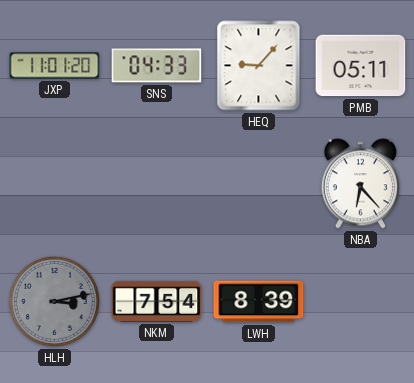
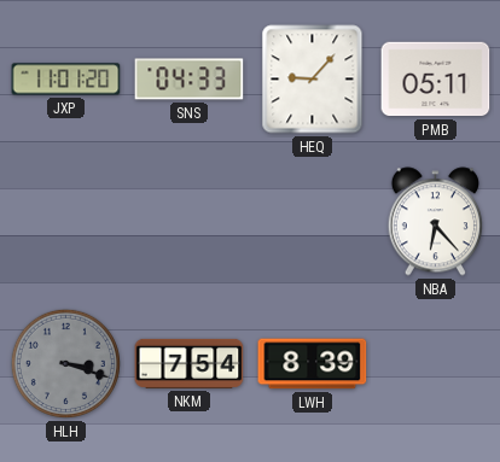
HLH: 3:13 -> 3:18 (65, 363)
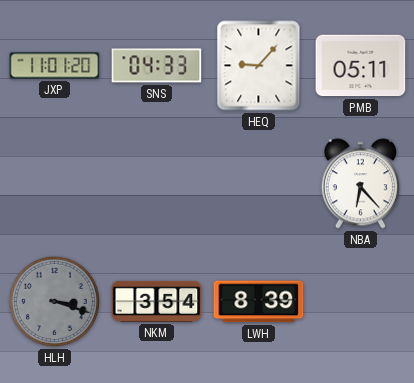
NKM: 7:54 -> 3:54 (157, 301)
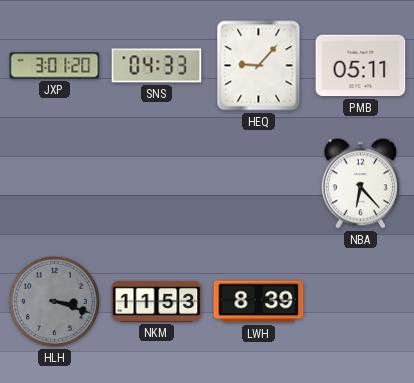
JXP: 11:01 -> 3:01 (55, 66)
NKM: 3:54 -> 11:53 (157, 301)
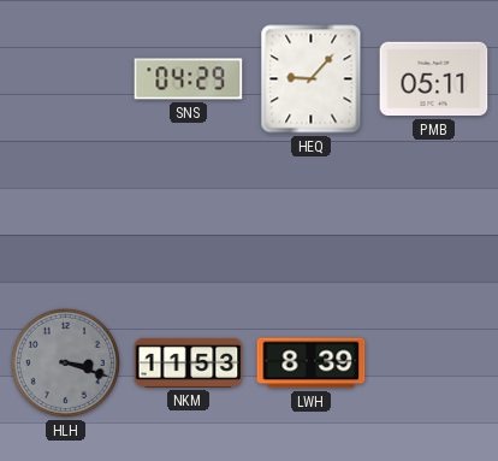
JXP: 3:01 -> none (55, 66)
SNS: 04:33 -> 04:29 (189, 79)
NBA: 6:23 -> none (360, 184)
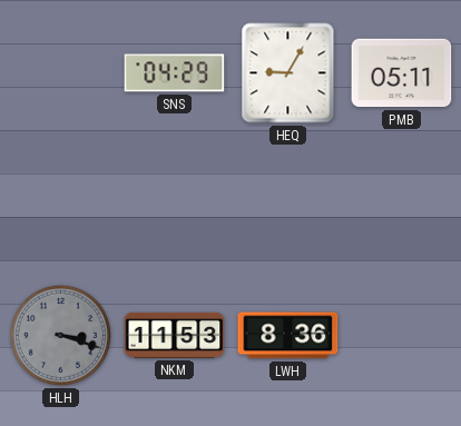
HEQ: 9:07 -> 9:05 (288, 73)
LWH: 8:39 -> 8:36 (288, 336)
